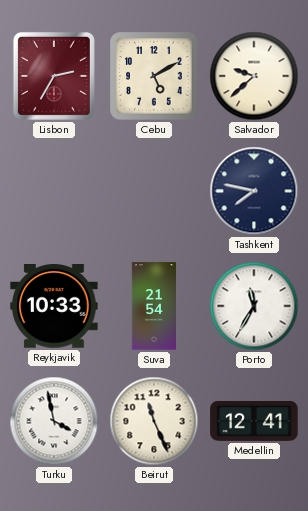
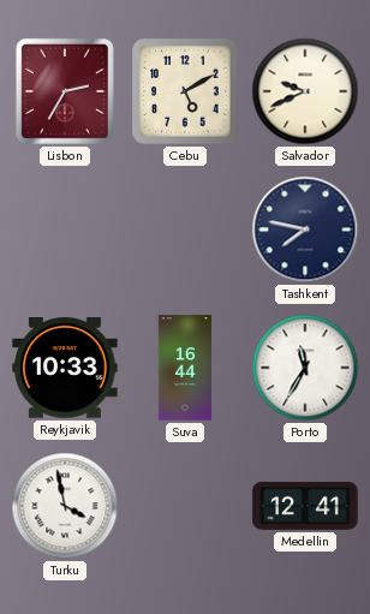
Salvador: 9:38 -> 9:41 (305, 91)
Suva: 21:54 -> 16:44 (184, 368)
Beirut: 11:26 -> none (154, 421)
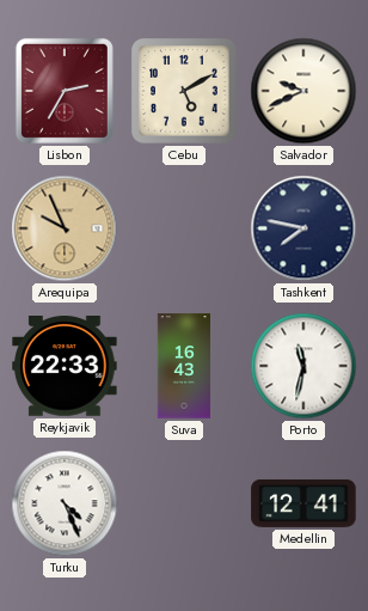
Arequipa: none -> 9:56 (65, 228)
Reykjavik: 10:33 -> 22:33 (65, 367)
Suva: 16:44 -> 16:43 (183, 366)
Porto: 11:35 -> 11:32 (303, 366)
Turku: 3:58 -> 4:26 (65, 503)
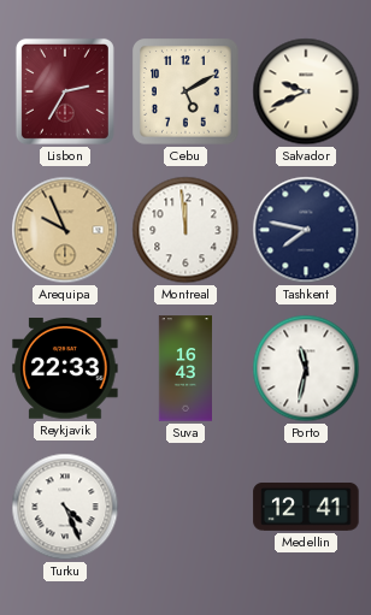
Montreal: none -> 11:59 (185, 230)
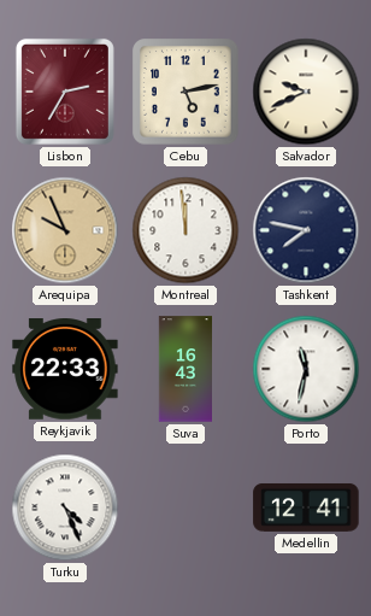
Cebu: 5:10 -> 5:13 (185, 92)
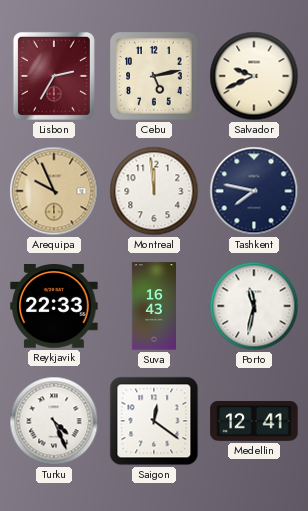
Saigon: none -> 12:21 (154, 421)
